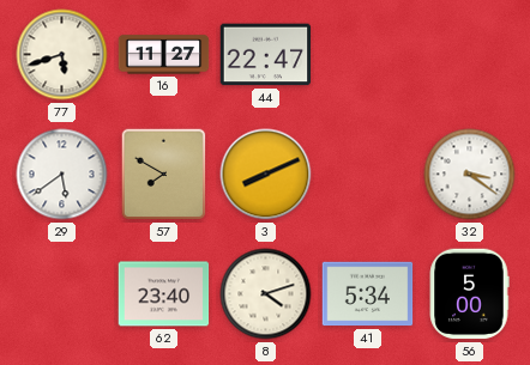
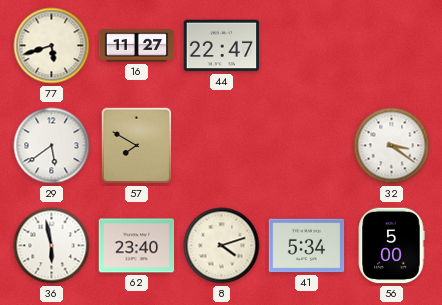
3: 8:11 -> none (266, 175)
36: none -> 5:58 (52, 246)
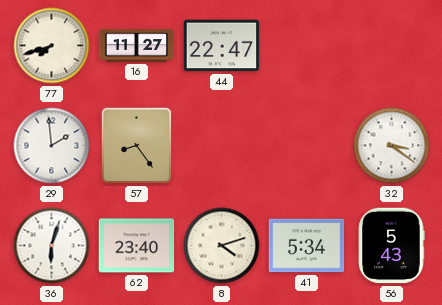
77: 5:42 -> 7:42 (52, 46)
29: 5:39 -> 1:59 (52, 146)
57: 7:50 -> 8:24 (137, 146)
36: 5:58 -> 6:03 (52, 246)
56: 5:00 -> 5:43 (391, 246)
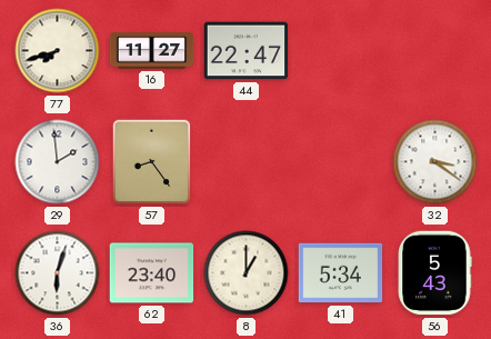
8: 4:12 -> 1:00 (247, 273)
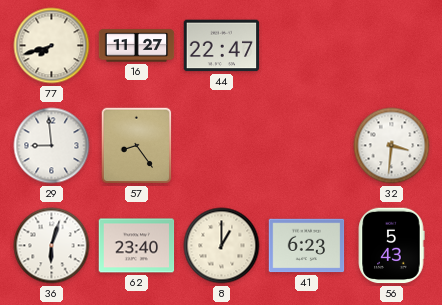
29: 1:59 -> 8:59 (52, 146)
32: 3:21 -> 3:31 (392, 146)
41: 5:34 -> 6:23 (307, 246)
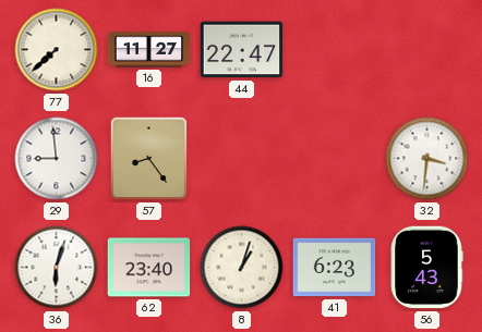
77: 7:42 -> 7:38 (57, 50)
8: 1:00 -> 1:03 (242, 268)
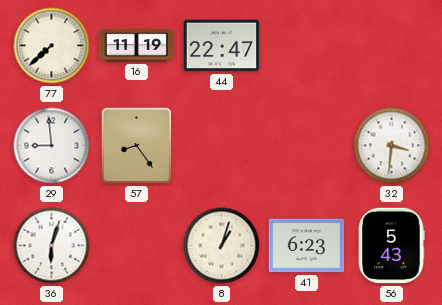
16: 11:27 -> 11:19 (137, 46)
62: 23:40 -> none (149, 268)
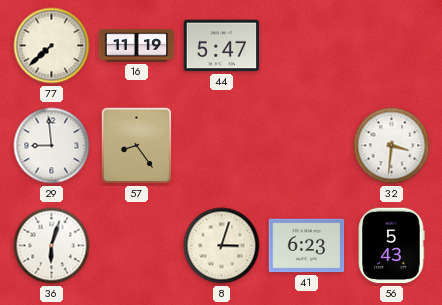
44: 22:47 -> 5:47 (222, 46)
8: 1:03 -> 3:03 (222, 246)
